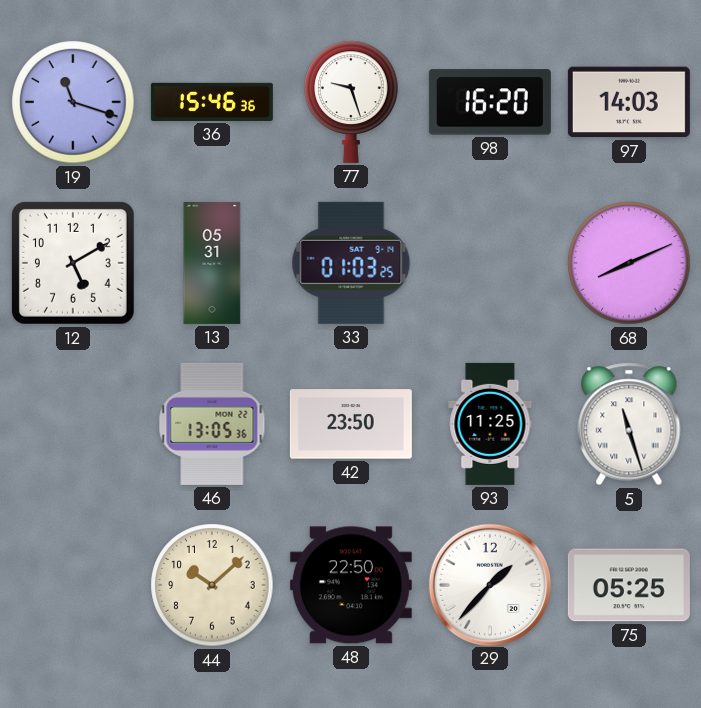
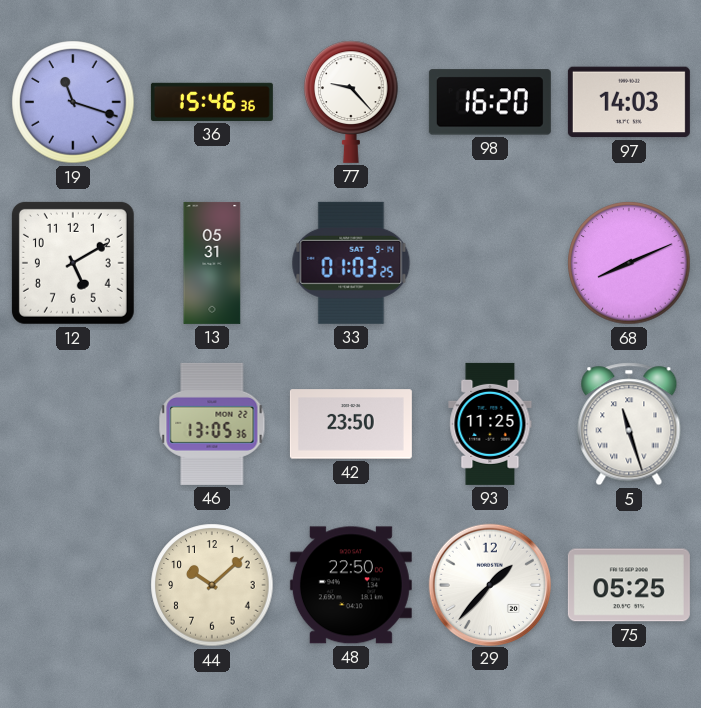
77: 9:27 -> 9:23 (351, 102)
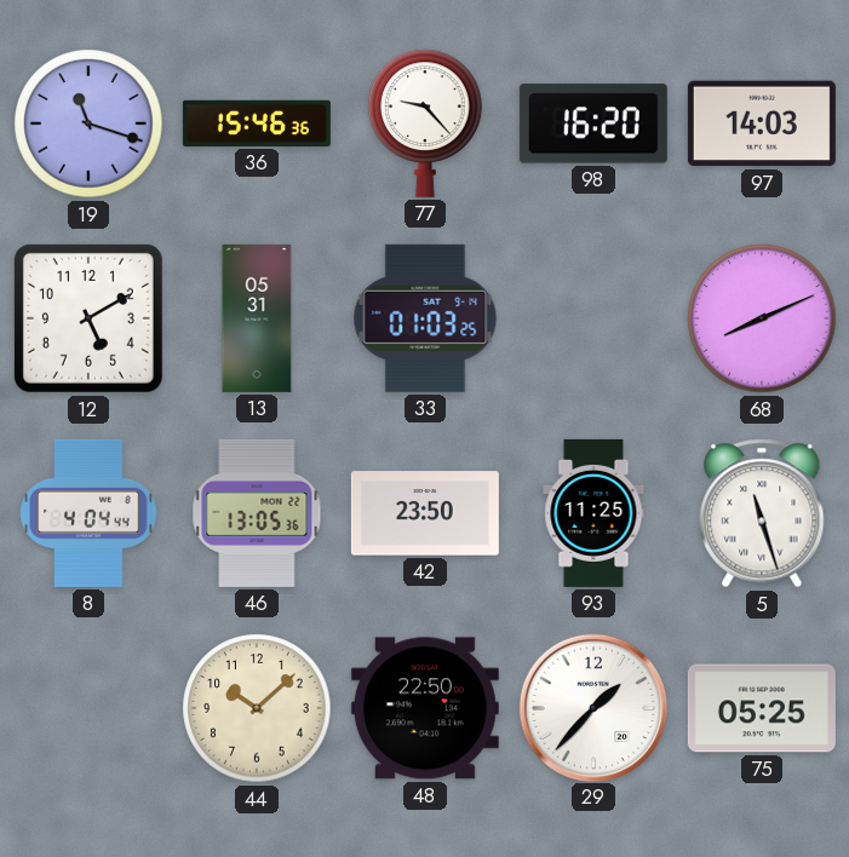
8: none -> 4:04 (88, 513)
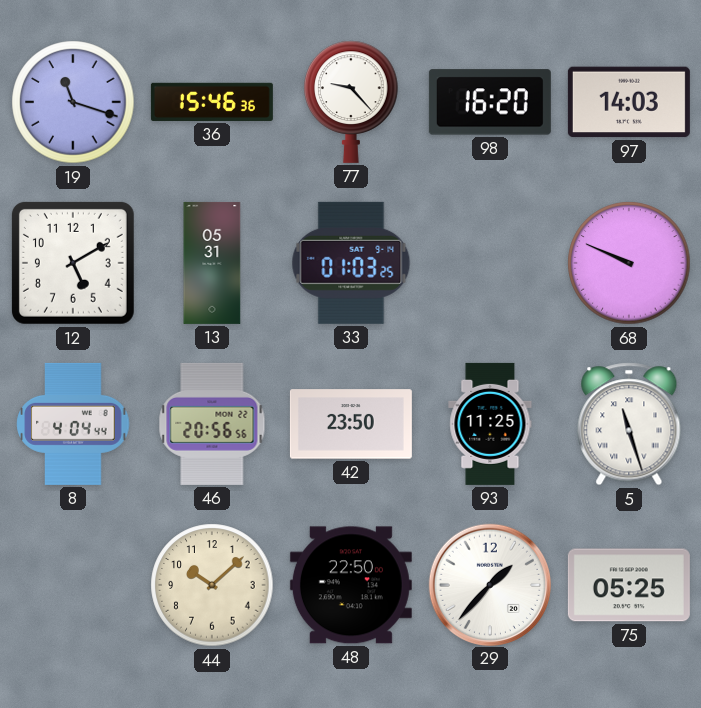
68: 8:11 -> 9:49 (629, 263)
46: 13:05 -> 20:56 (212, 424)
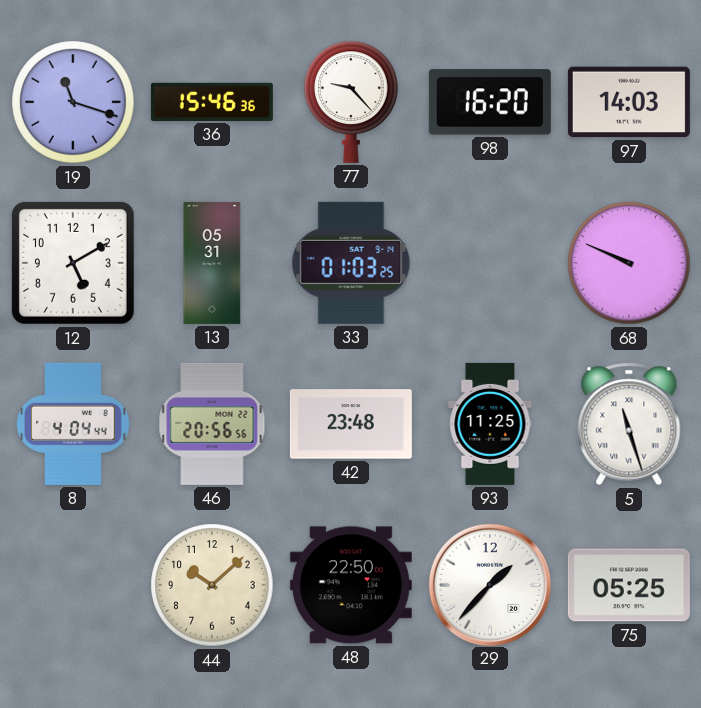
42: 23:50 -> 23:48 (351, 424)
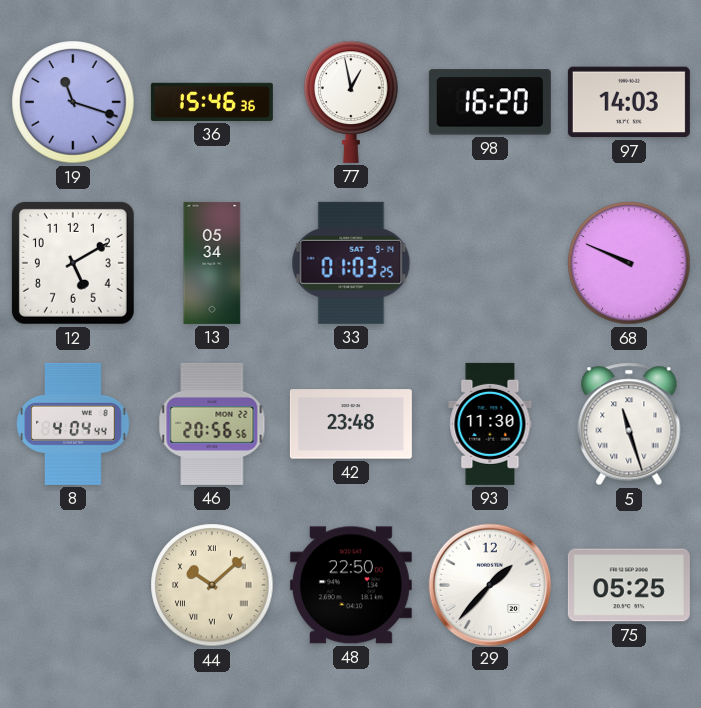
77: 9:23 -> 12:58 (351, 102)
13: 05:31 -> 05:34 (212, 263)
93: 11:25 -> 11:30 (490, 424)
44 numerals: Arabic -> Roman (212, 585)
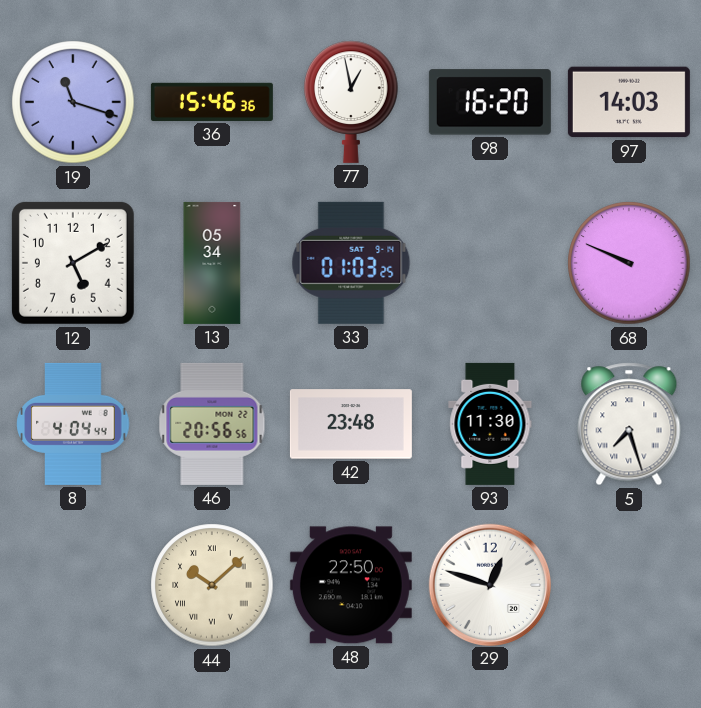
5: 11:27 -> 7:27 (629, 424)
29: 1:37 -> 12:48 (489, 584)
75: 05:25 -> none (629, 585)
